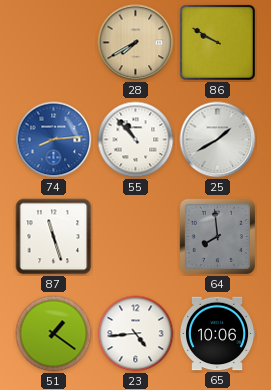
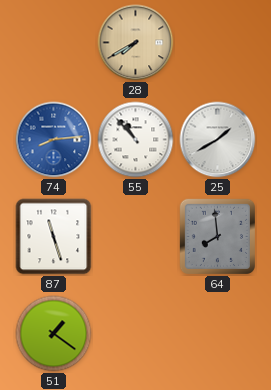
86: 9:50 -> none (217, 42)
23: 4:44 -> none (136, 334)
65: 10:06 -> none (217, 334)
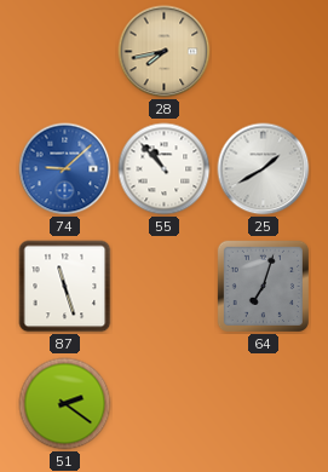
28: 7:40 -> 7:43 (165, 52)
74: 8:14 -> 9:08 (65, 169)
64: 7:59 -> 7:03 (263, 286)
51: 1:21 -> 2:21 (65, 404)
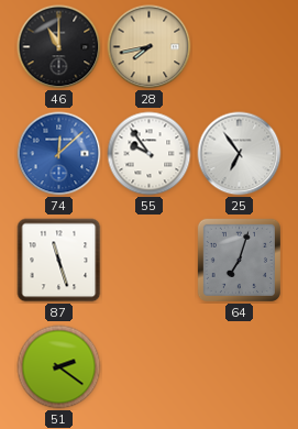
46: none -> 11:00 (59, 47)
74: 9:08 -> 12:08 (59, 154)
55: 10:53 -> 9:54 (150, 154)
25: 1:40 -> 6:54 (240, 154)
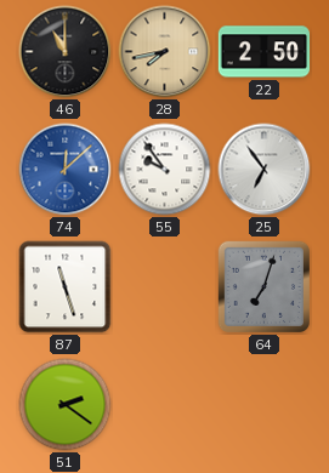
22: none -> 2:50 (263, 52)
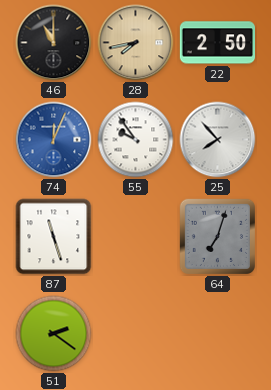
74: 12:08 -> 12:04 (54, 140)
25: 6:54 -> 7:53 (218, 140)
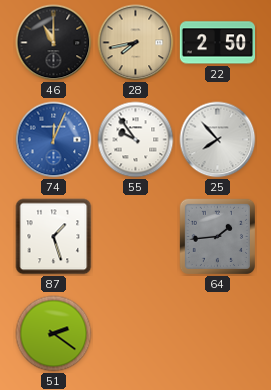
87: 11:27 -> 1:27 (54, 237)
64: 7:03 -> 1:44 (217, 236)
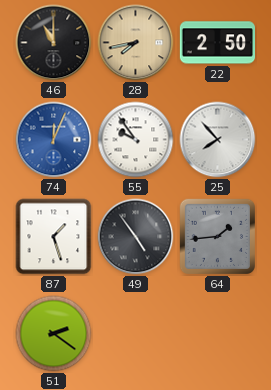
49: none -> 4:54 (136, 237)
